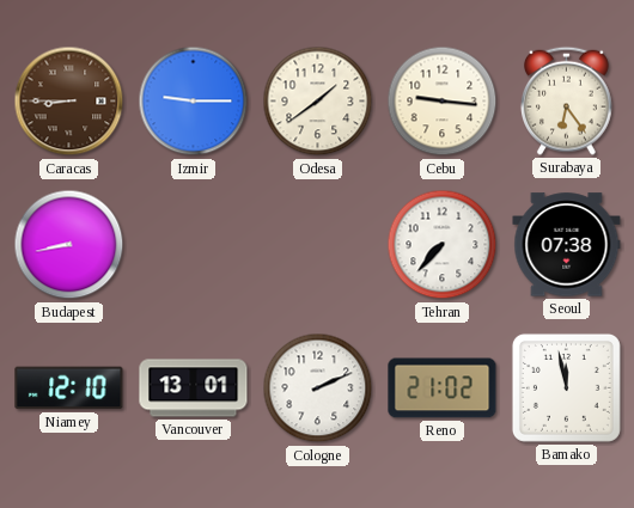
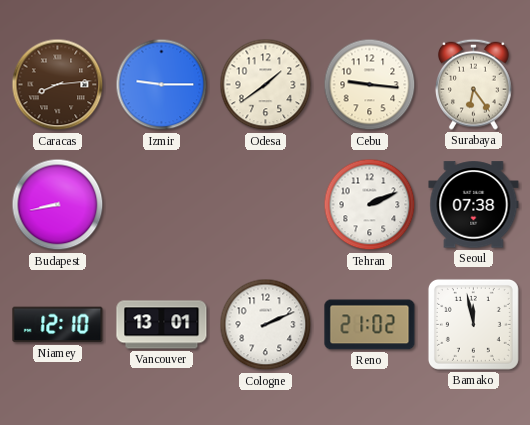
Caracas: 8:45 -> 8:14 (58, 85)
Tehran: 7:37 -> 2:11 (370, 205)
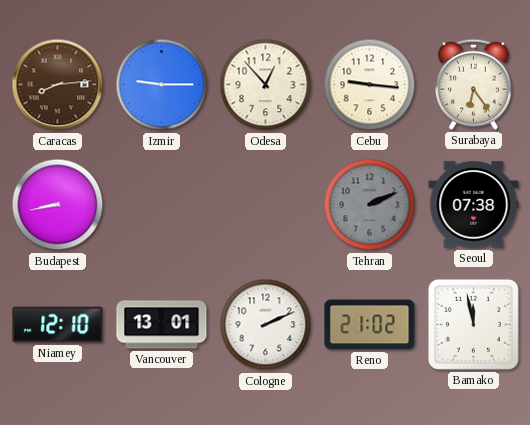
Odesa: 1:39 -> 12:53 (266, 85)
Tehran dial: white -> grey (370, 205)
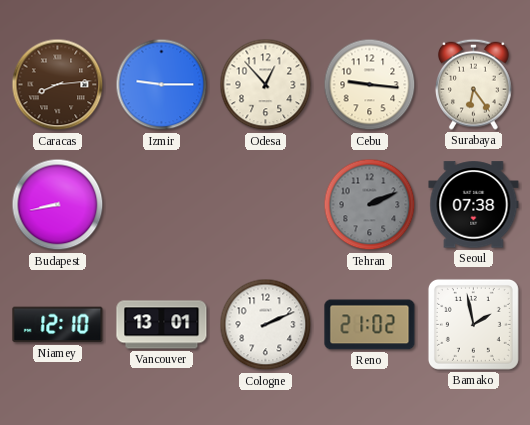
Bamako: 11:58 -> 1:58 (473, 324)
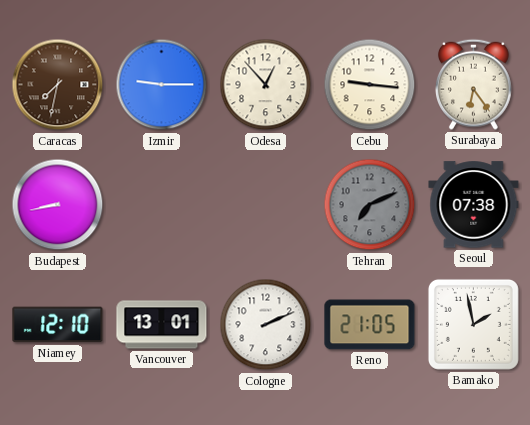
Caracas: 8:14 -> 7:32 (58, 85)
Tehran: 2:11 -> 7:11 (370, 205)
Reno: 21:02 -> 21:05 (370, 325)
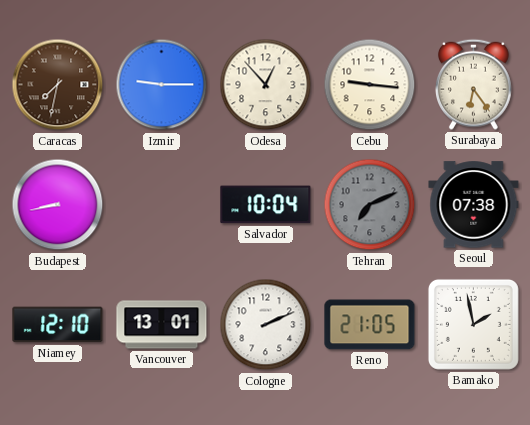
Salvador: none -> 10:04 (266, 205)
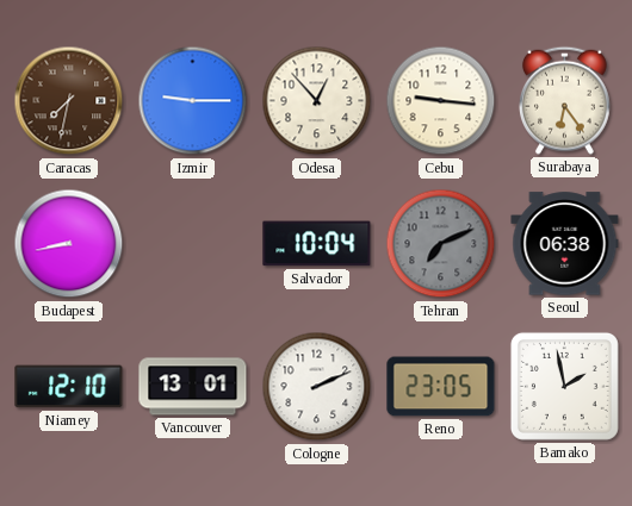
Seoul: 07:38 -> 06:38 (565, 244)
Reno: 21:05 -> 23:05 (441, 387)
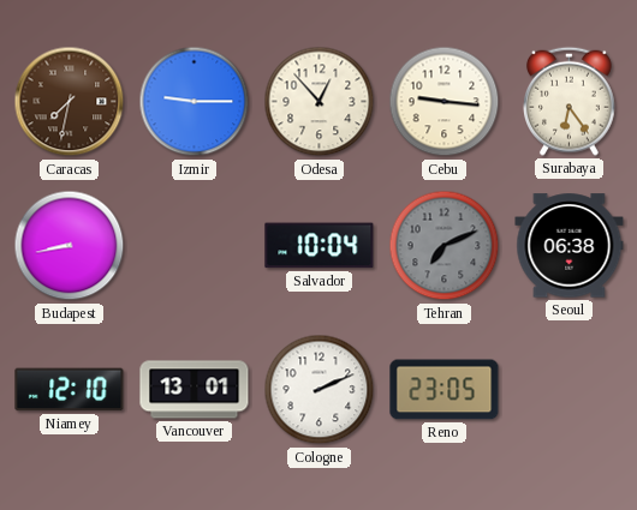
Bamako: 1:58 -> none (564, 386)
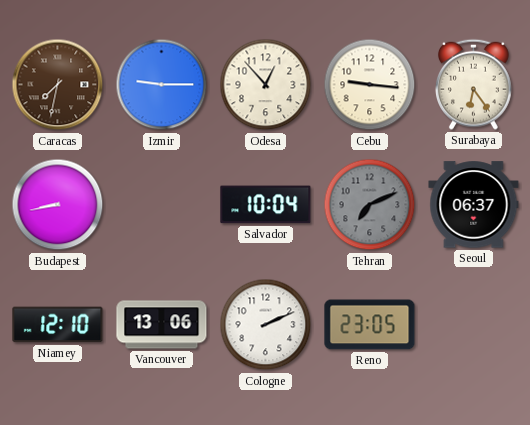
Seoul: 06:38 -> 06:37 (474, 205)
Vancouver: 13:01 -> 13:06 (162, 325)
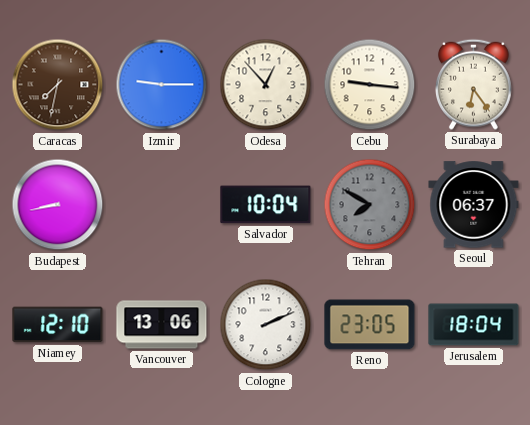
Tehran: 7:11 -> 7:50 (370, 205)
Jerusalem: none -> 18:04 (474, 325)
